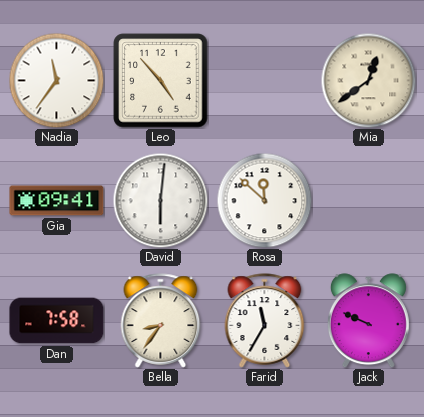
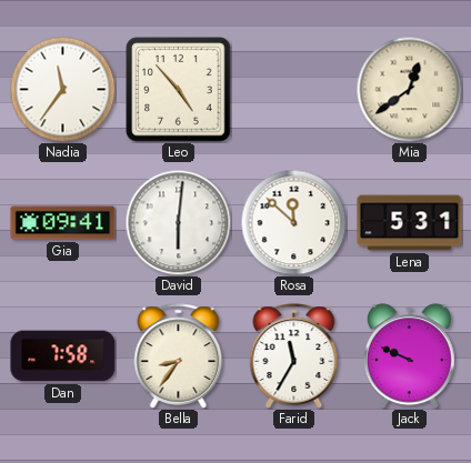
Lena: none -> 5:31 (410, 223)
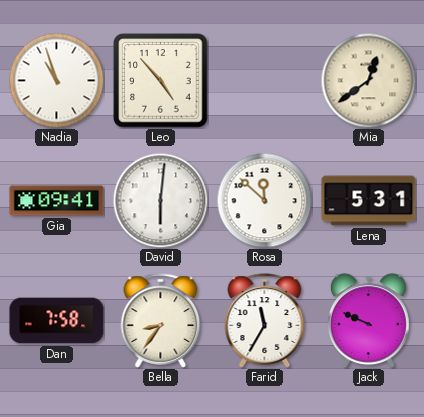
Nadia: 11:36 -> 10:57 (56, 80)
